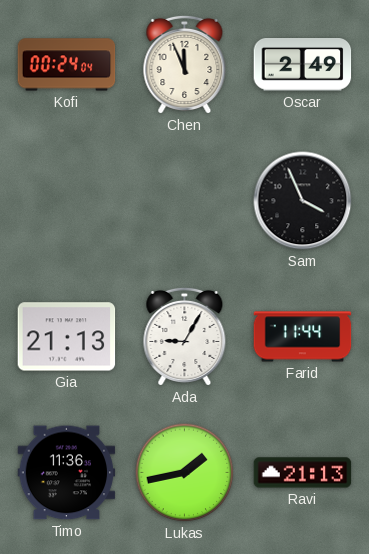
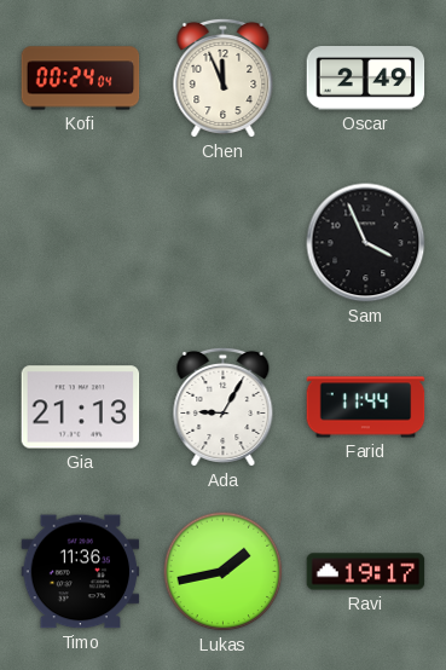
Ravi: 21:13 -> 19:17 (366, 572)
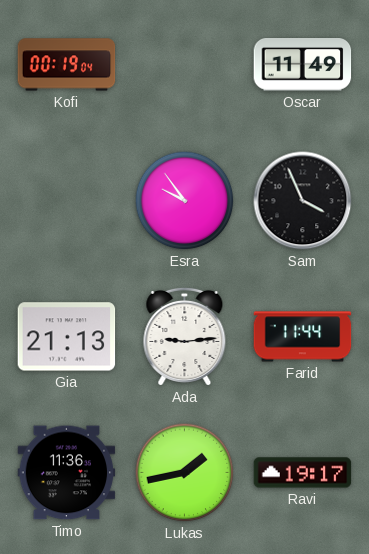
Kofi: 00:24 -> 00:19 (67, 65)
Chen: 11:56 -> none (224, 77)
Oscar: 2:49 -> 11:49 (303, 65)
Esra: none -> 9:54 (185, 201)
Ada: 9:05 -> 9:14 (185, 336)
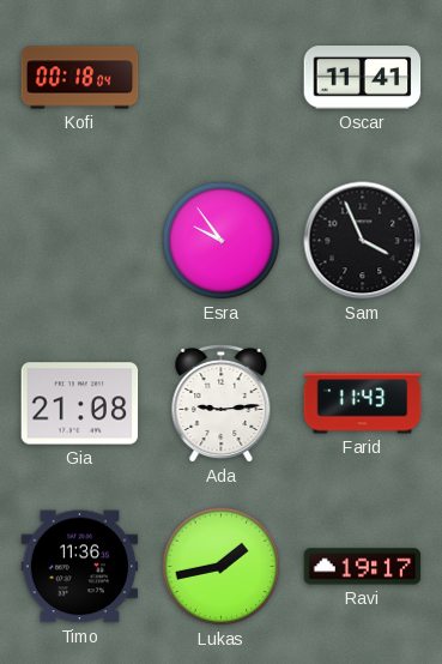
Kofi: 00:19 -> 00:18 (80, 78)
Oscar: 11:49 -> 11:41 (363, 78)
Gia: 21:13 -> 21:08 (80, 404)
Farid: 11:44 -> 11:43 (363, 404)
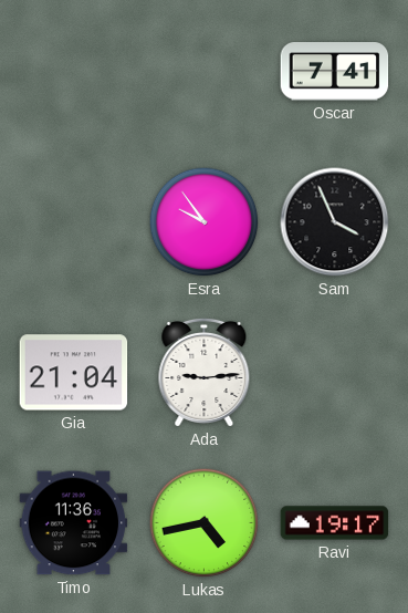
Kofi: 00:18 -> none (80, 78)
Oscar: 11:41 -> 7:41 (335, 72)
Gia: 21:08 -> 21:04 (74, 373)
Farid: 11:43 -> none (363, 404)
Lukas: 1:43 -> 4:43 (205, 523)
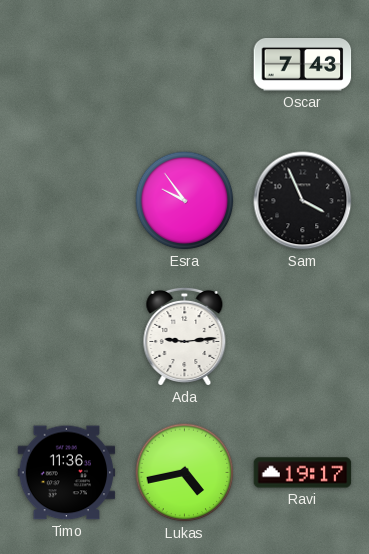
Oscar: 7:41 -> 7:43 (303, 65)
Gia: 21:04 -> none (74, 373)
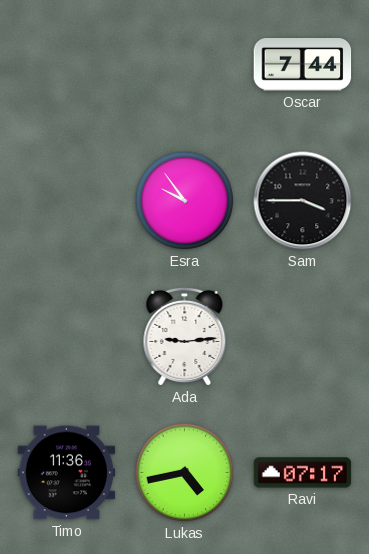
Oscar: 7:43 -> 7:44 (303, 65)
Sam: 3:56 -> 3:45 (303, 201)
Ravi: 19:17 -> 07:17 (303, 473)
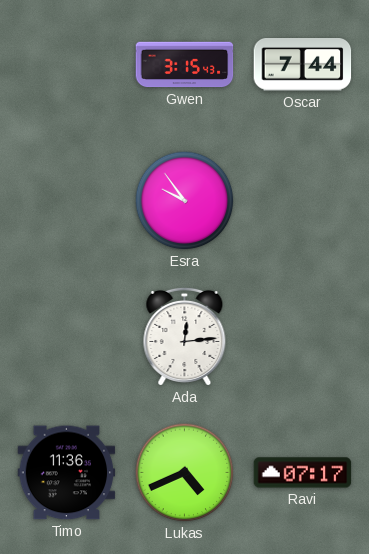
Gwen: none -> 3:15 (185, 65)
Sam: 3:45 -> none (303, 201)
Ada: 9:14 -> 12:14 (185, 336)
Lukas: 4:43 -> 4:41 (185, 473)
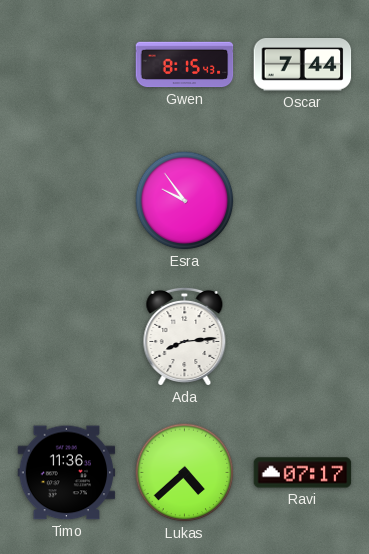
Gwen: 3:15 -> 8:15 (185, 65)
Ada: 12:14 -> 8:14 (185, 336)
Lukas: 4:41 -> 4:38 (185, 473)
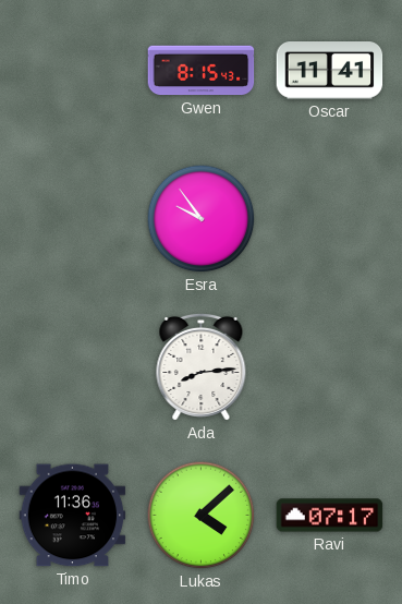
Oscar: 7:44 -> 11:41 (330, 71)
Lukas: 4:38 -> 4:08 (202, 516)
